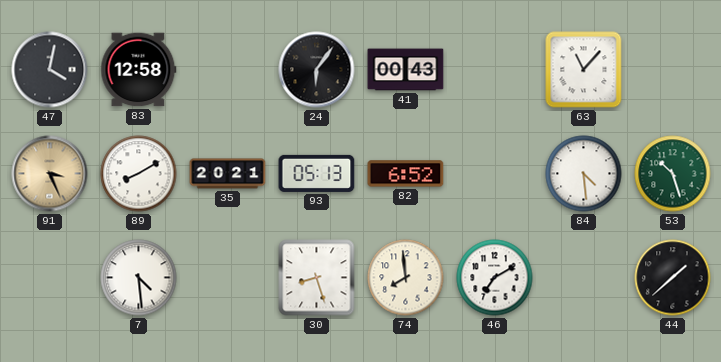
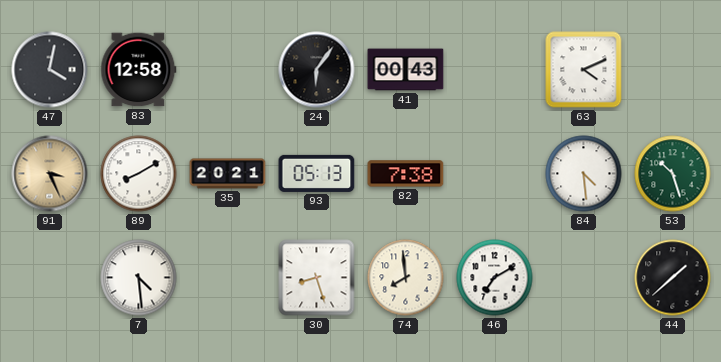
63: 11:07 -> 4:11 (584, 70)
82: 6:52 -> 7:38 (406, 174)
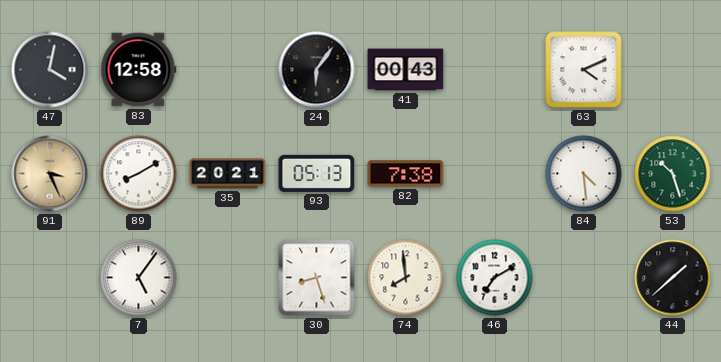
7: 4:29 -> 5:06 (139, 278)
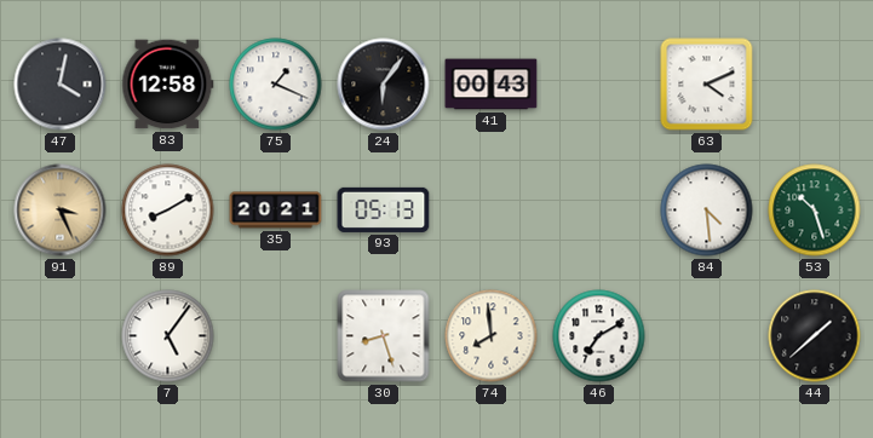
75: none -> 1:19 (276, 85)
82: 7:38 -> none (406, 174)
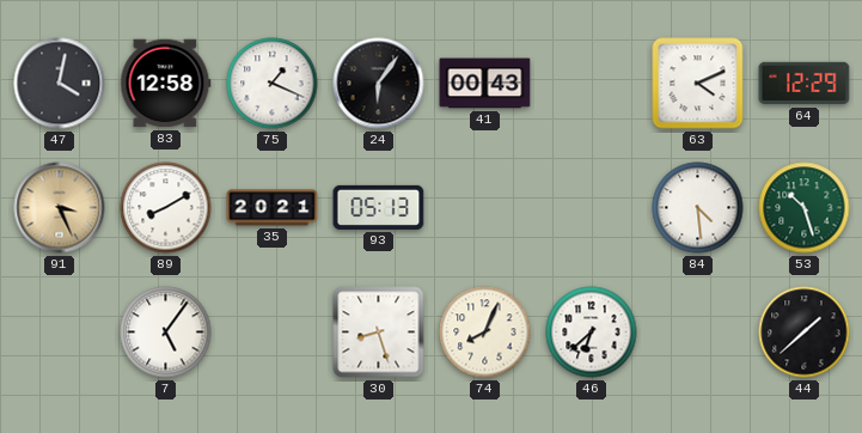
64: none -> 12:29 (805, 84)
74: 7:59 -> 8:04 (485, 333)
46: 7:10 -> 6:38 (592, 333)
